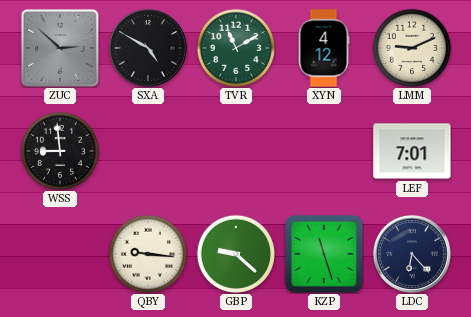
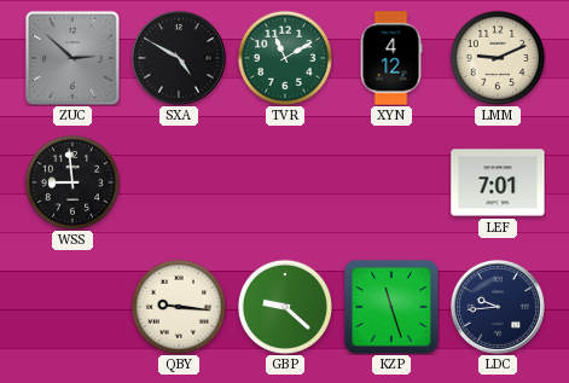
LDC: 6:23 -> 9:44 (498, 307)
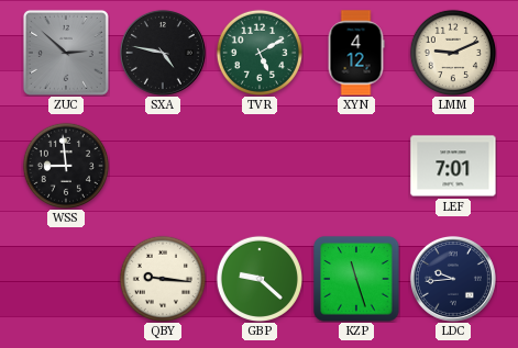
SXA: 4:50 -> 4:47 (163, 53)
TVR: 11:10 -> 5:10 (258, 52)
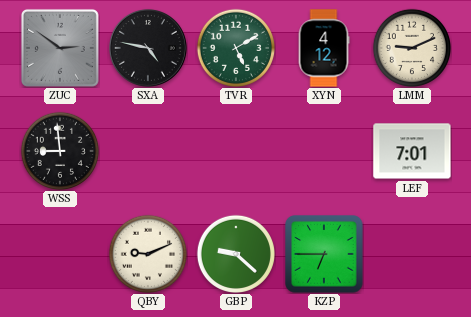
ZUC: 2:52 -> 2:51 (60, 48)
QBY: 9:16 -> 9:11 (147, 253)
KZP: 11:27 -> 6:45 (324, 254)
LDC: 9:44 -> none (453, 279)
